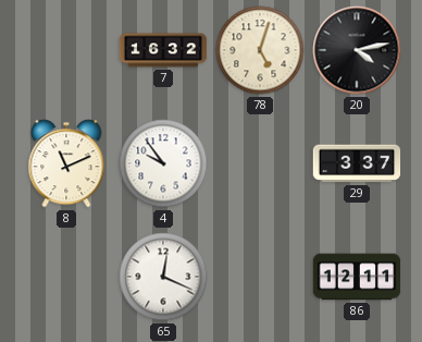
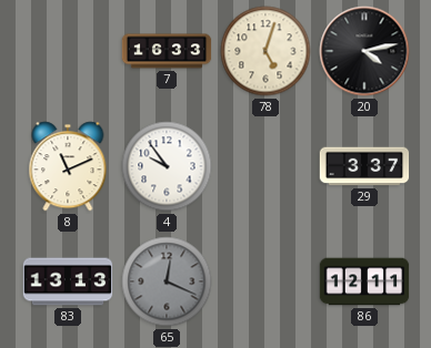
7: 16:32 -> 16:33 (167, 51)
83: none -> 13:13 (68, 282)
65 dial: white -> grey (167, 282)
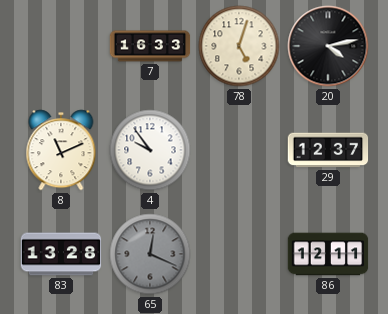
29: 3:37 -> 12:37 (328, 150)
83: 13:13 -> 13:28 (61, 254)
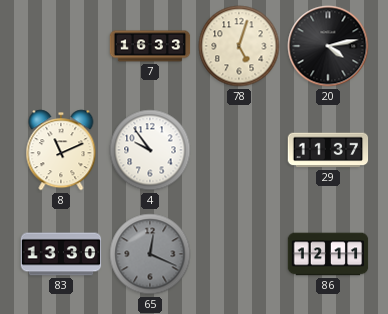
29: 12:37 -> 11:37 (328, 150)
83: 13:28 -> 13:30 (61, 254)
